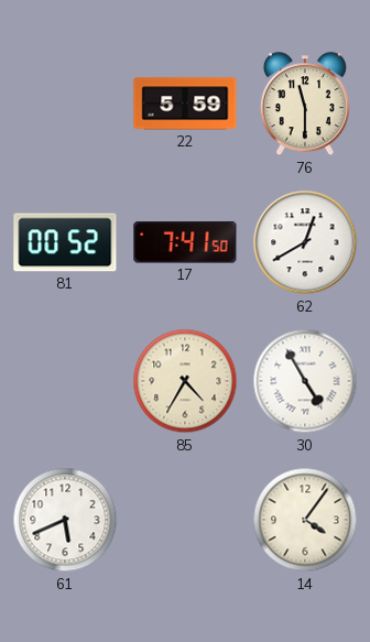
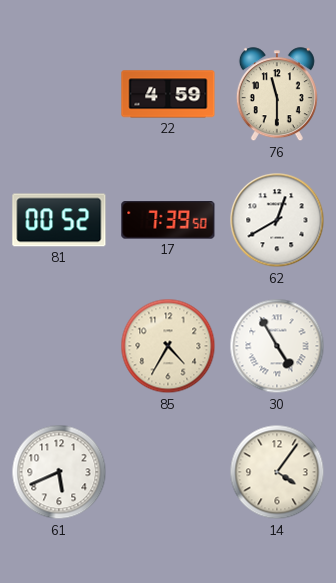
22: 5:59 -> 4:59 (168, 94)
17: 7:41 -> 7:39 (168, 220)
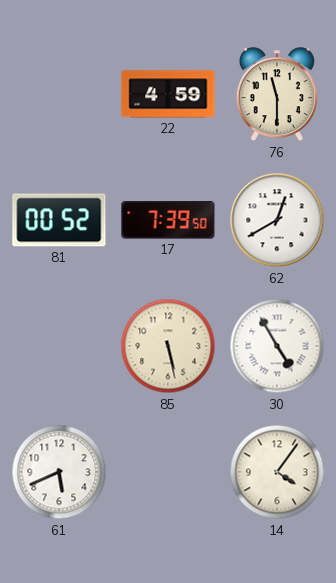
85: 4:35 -> 5:28 (168, 346)
